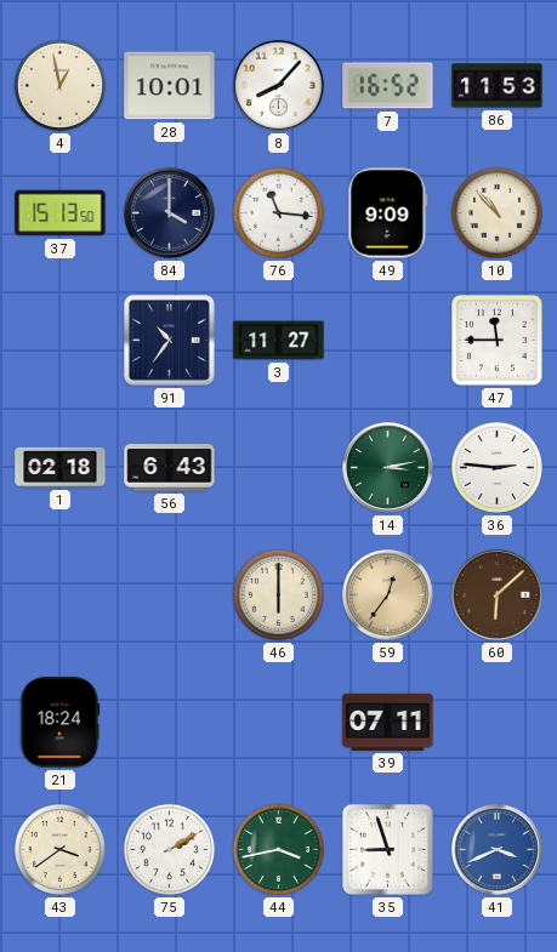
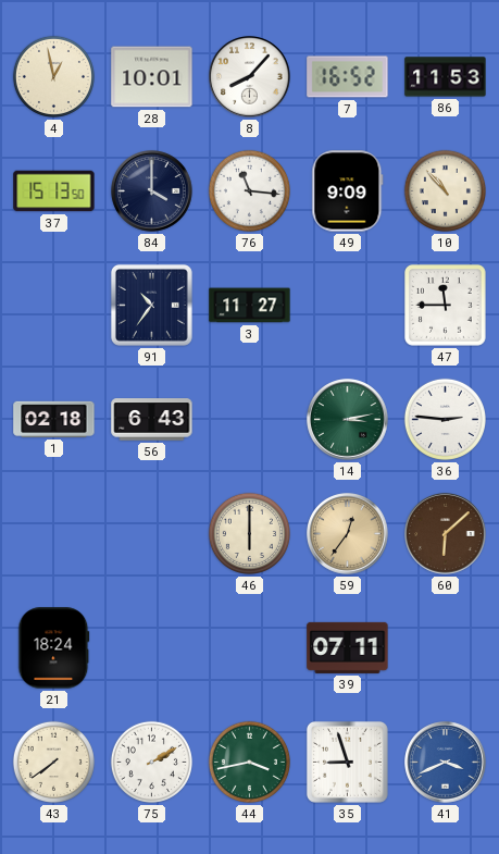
43: 3:39 -> 7:39 (53, 762)
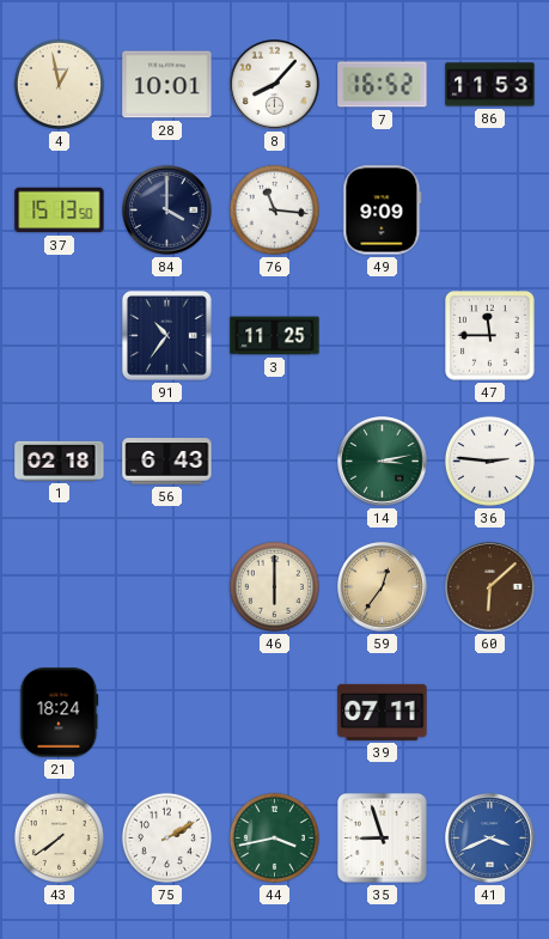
10: 10:53 -> none (445, 190)
3: 11:27 -> 11:25 (275, 336)
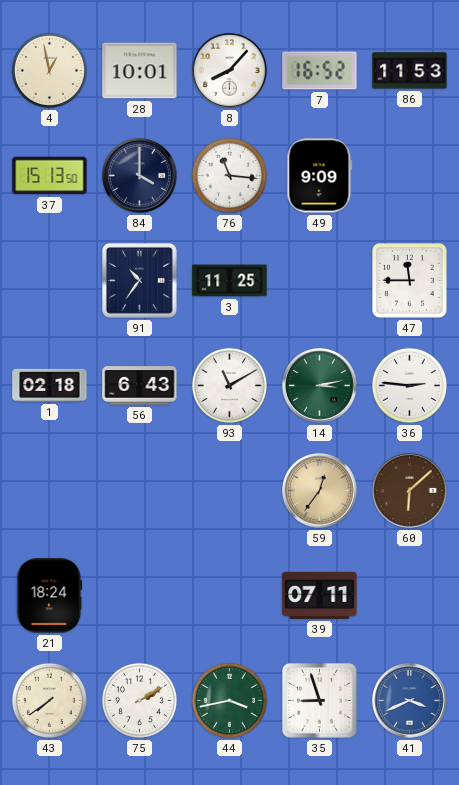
93: none -> 11:10 (229, 385)
46: 6:00 -> none (274, 586)
